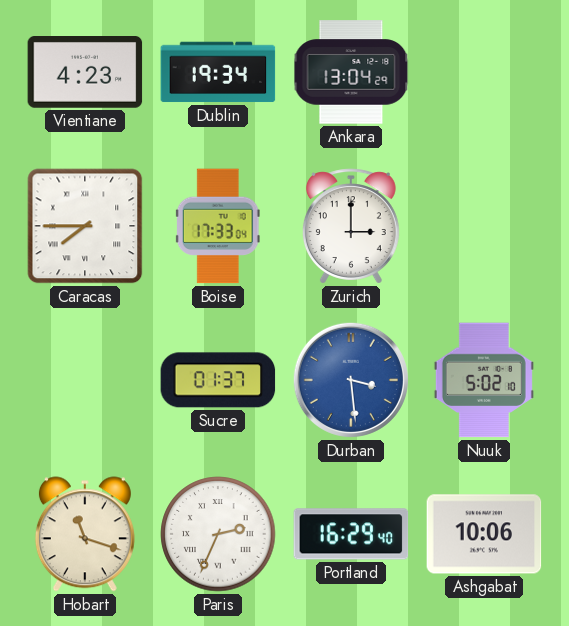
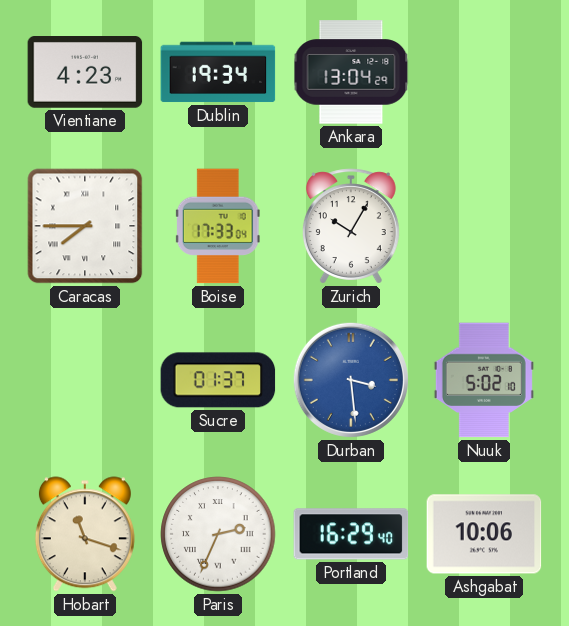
Zurich: 3:00 -> 10:05 (351, 226)
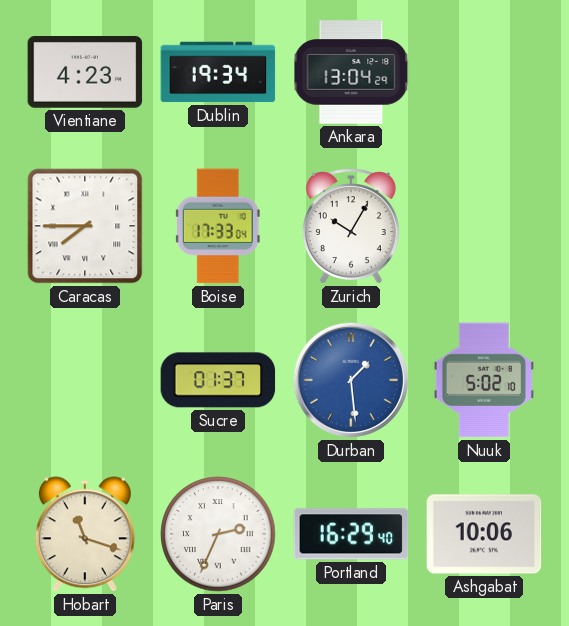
Durban: 3:29 -> 1:29 (351, 380)
